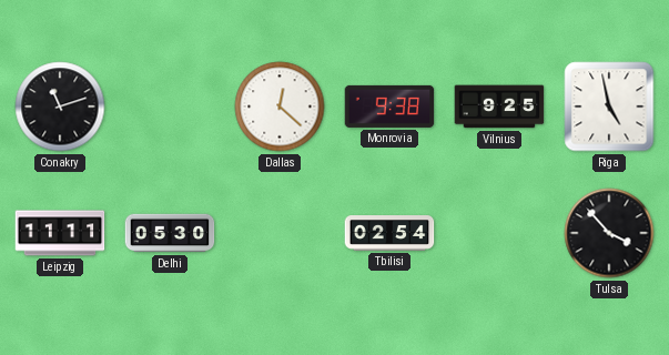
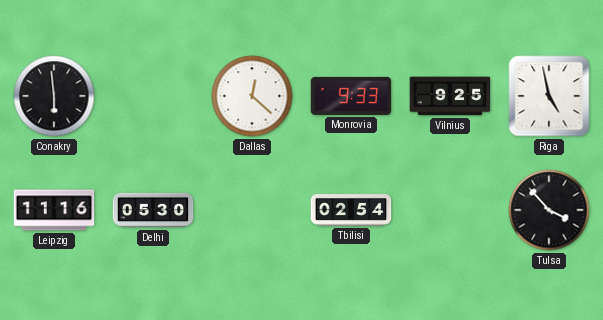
Conakry: 11:12 -> 5:59 (54, 96)
Monrovia: 9:38 -> 9:33 (351, 96)
Leipzig: 11:11 -> 11:16 (54, 210)
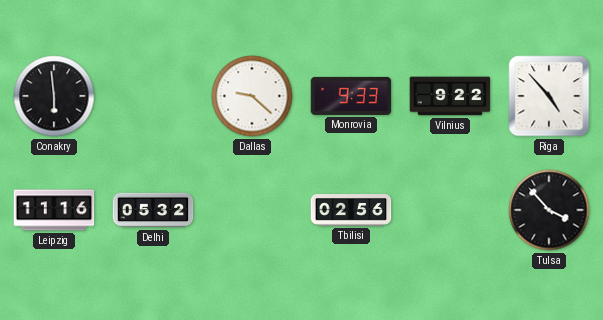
Dallas: 12:22 -> 9:22 (252, 96)
Vilnius: 9:25 -> 9:22 (450, 96)
Riga: 4:58 -> 4:53 (549, 96)
Delhi: 05:30 -> 05:32 (153, 210)
Tbilisi: 02:54 -> 02:56 (351, 211)
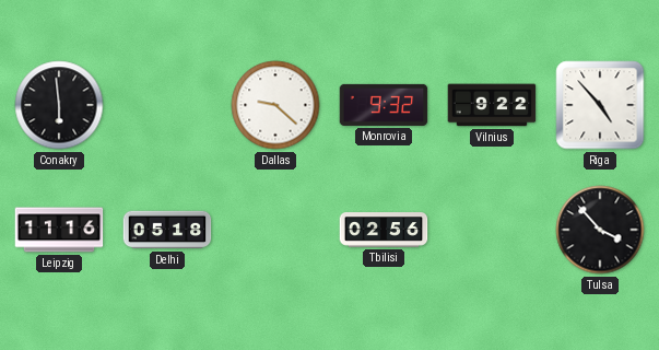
Monrovia: 9:33 -> 9:32 (384, 105)
Delhi: 05:32 -> 05:18 (167, 230)
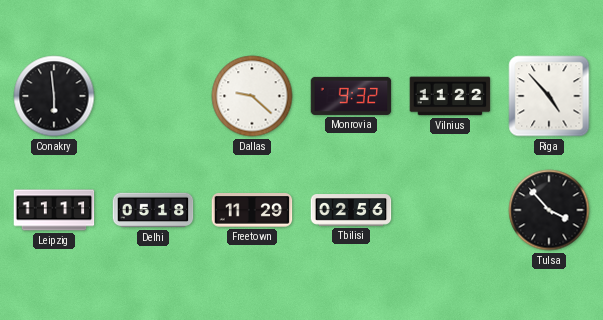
Vilnius: 9:22 -> 11:22 (450, 96)
Leipzig: 11:16 -> 11:11 (54, 210)
Freetown: none -> 11:29 (252, 210)
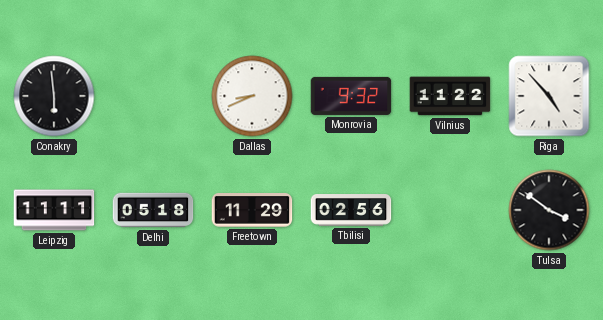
Dallas: 9:22 -> 8:41 (252, 96)
Tulsa: 3:53 -> 3:51 (549, 210)
